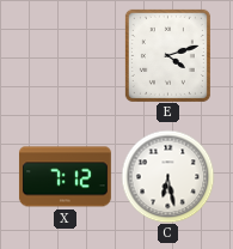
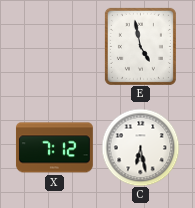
E: 4:12 -> 4:58 (140, 46)
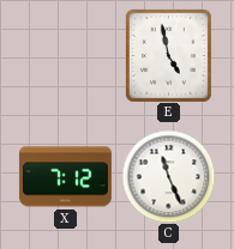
C: 6:28 -> 11:26 (168, 176)
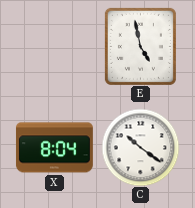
X: 7:12 -> 8:04 (54, 148)
C: 11:26 -> 10:21 (140, 147)
